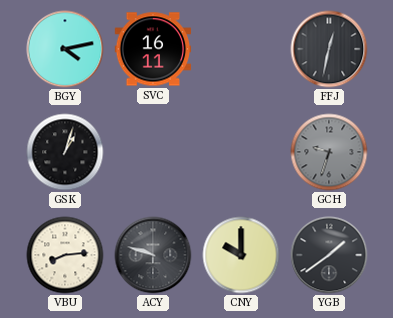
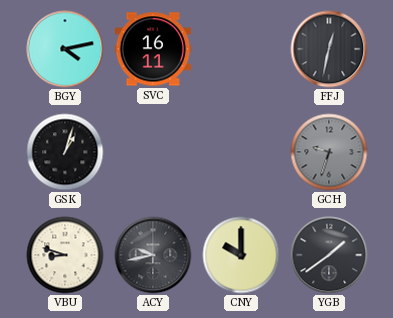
VBU: 8:14 -> 8:48 (65, 255)
ACY: 9:48 -> 9:43 (153, 255)
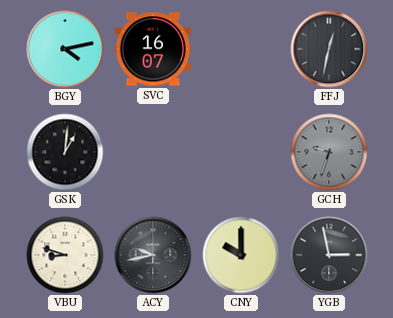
SVC: 16:11 -> 16:07 (153, 49)
GSK: 1:03 -> 1:01 (65, 152)
YGB: 1:39 -> 2:58 (329, 255)
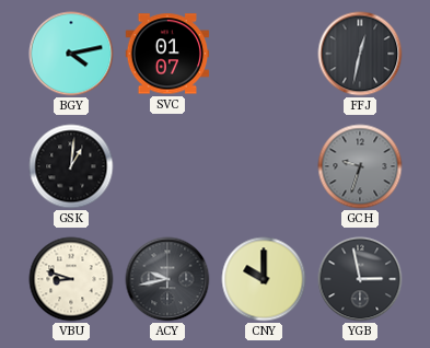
SVC: 16:07 -> 01:07 (167, 54)
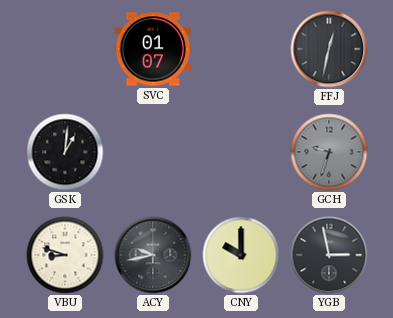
BGY: 4:13 -> none (71, 54)
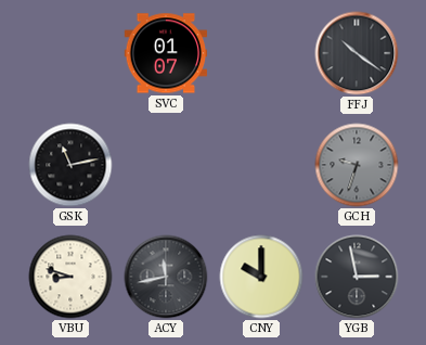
FFJ: 12:32 -> 10:21 (357, 53)
GSK: 1:01 -> 11:13 (70, 165)
ACY: 9:43 -> 11:43 (166, 277)
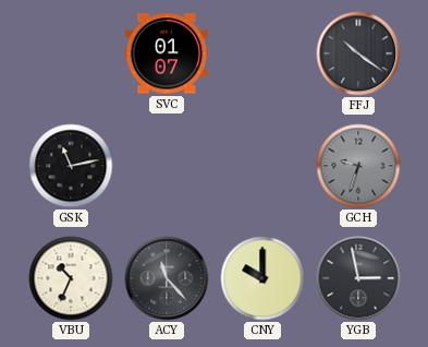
VBU: 8:48 -> 10:34 (71, 278)
ACY: 11:43 -> 11:23 (167, 278)
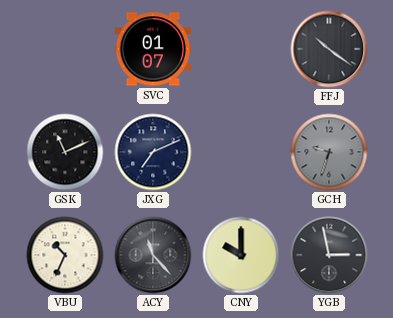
GSK: 11:13 -> 11:11 (65, 152)
JXG: none -> 7:11 (153, 152)
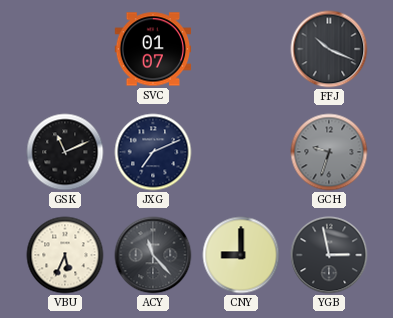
FFJ: 10:21 -> 10:19 (329, 49)
VBU: 10:34 -> 5:34 (65, 255)
CNY: 10:00 -> 9:00 (241, 255)
